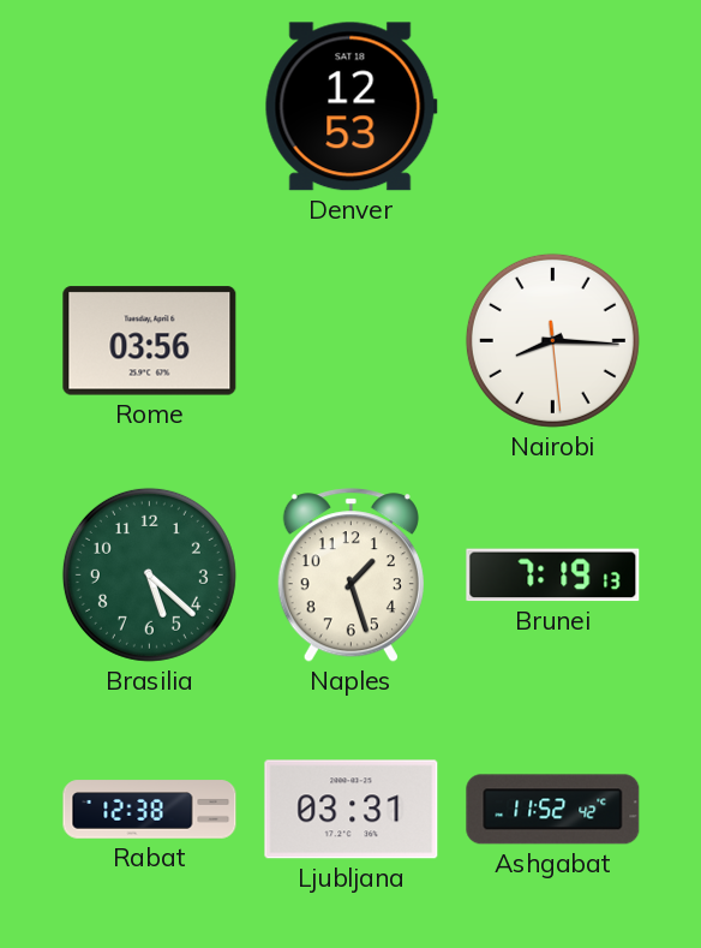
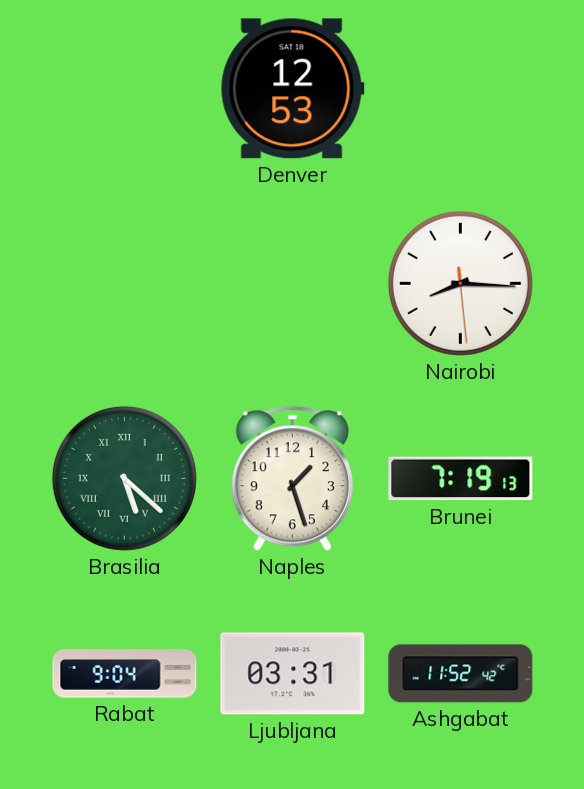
Rome: 03:56 -> none (150, 341)
Brasilia numerals: Arabic -> Roman (124, 478)
Rabat: 12:38 -> 9:04 (125, 674)
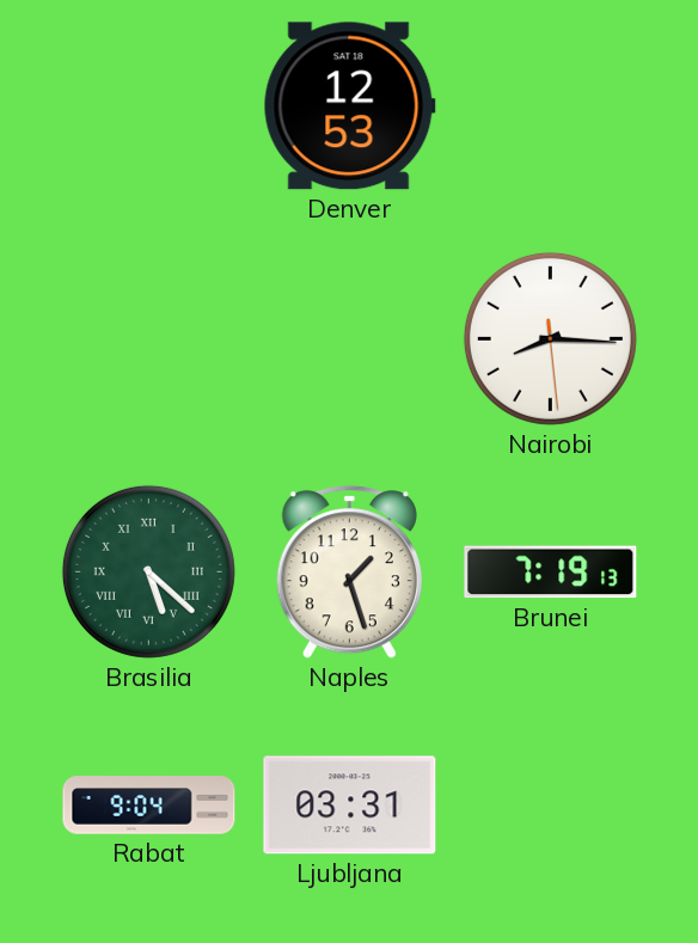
Ashgabat: 11:52 -> none (461, 674)
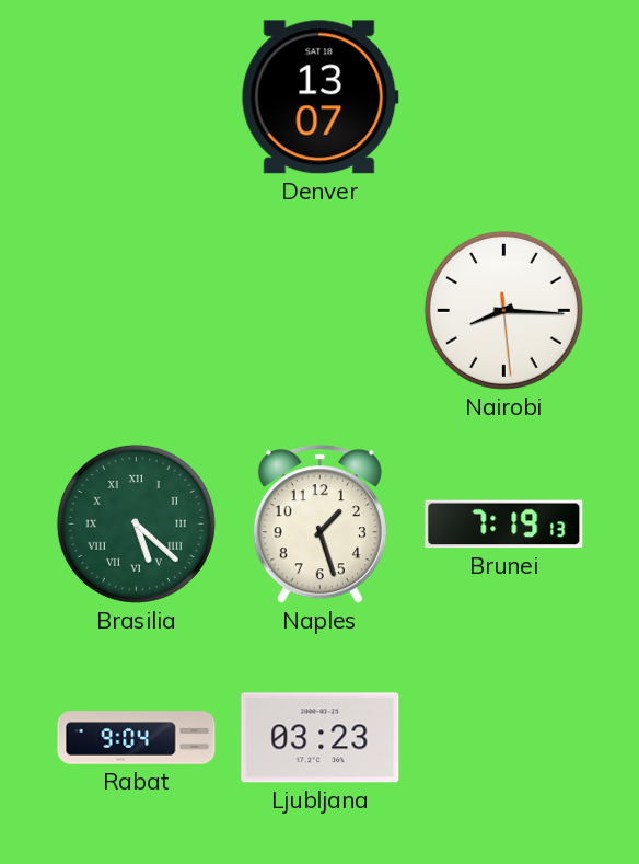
Denver: 12:53 -> 13:07 (319, 97)
Ljubljana: 03:31 -> 03:23 (321, 738)
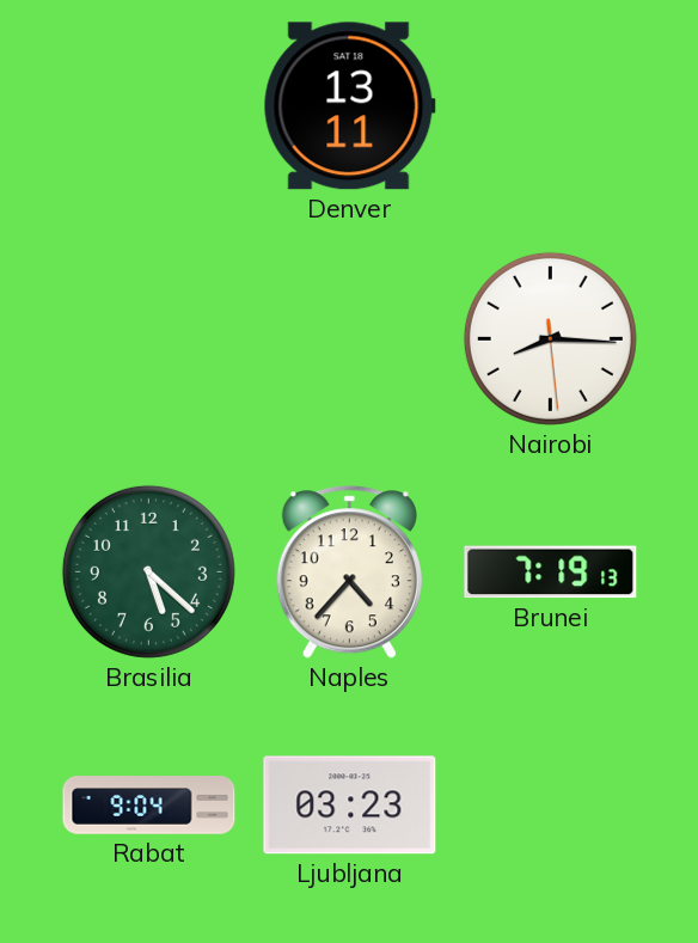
Denver: 13:07 -> 13:11 (349, 106)
Brasilia numerals: Roman -> Arabic (148, 571)
Naples: 1:27 -> 4:37 (349, 572)
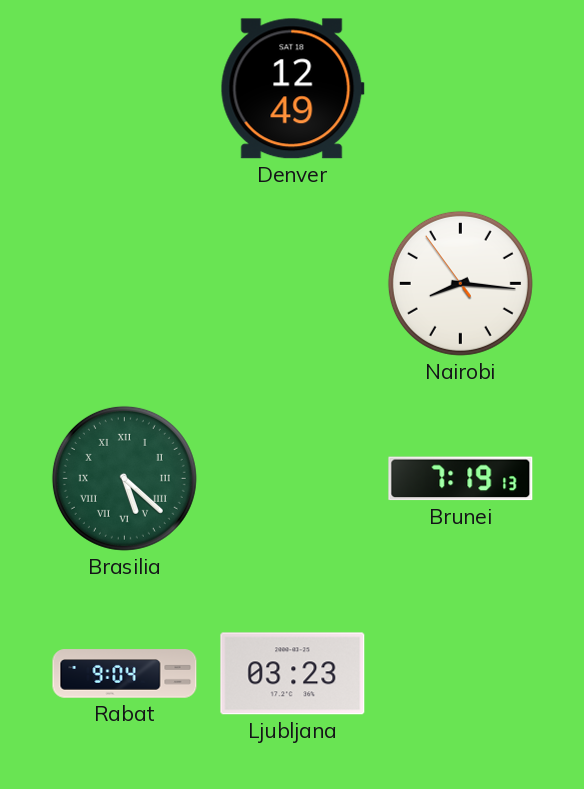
Denver: 13:11 -> 12:49 (292, 89)
Nairobi: 8:15:29 -> 8:15:54 (460, 283)
Brasilia numerals: Arabic -> Roman (124, 478)
Naples: 4:37 -> none (349, 572)
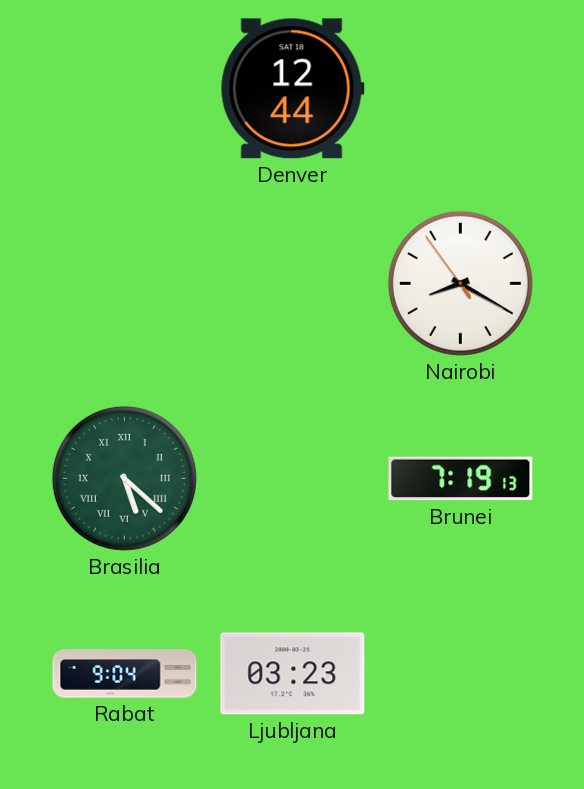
Denver: 12:49 -> 12:44 (292, 89)
Nairobi: 8:15 -> 8:19 (460, 283)
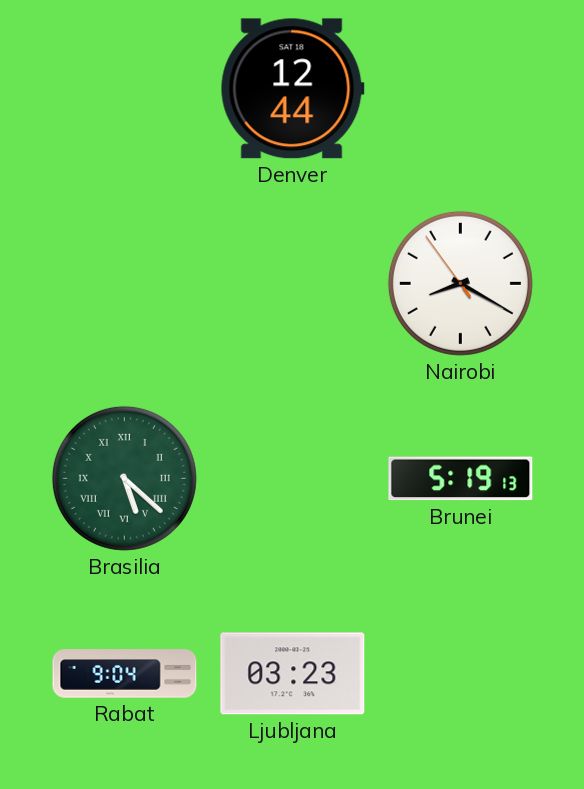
Brunei: 7:19 -> 5:19 (461, 479)
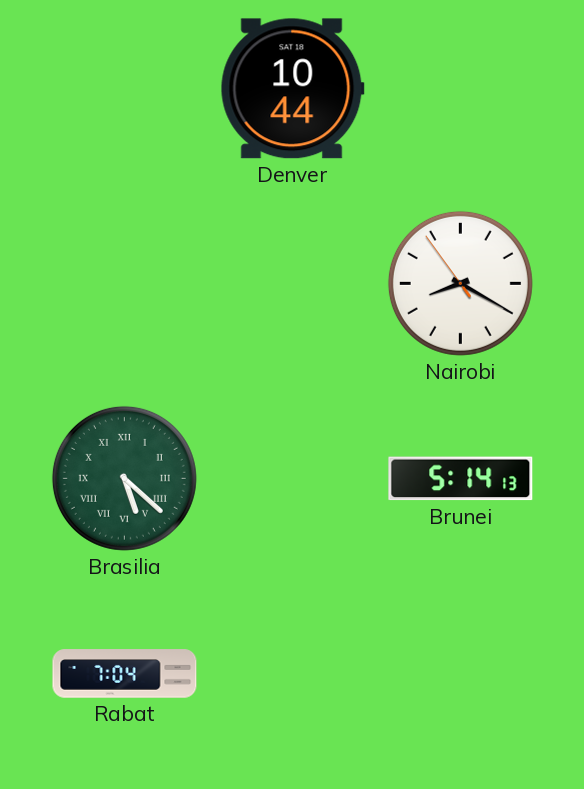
Denver: 12:44 -> 10:44 (292, 89)
Brunei: 5:19 -> 5:14 (461, 479)
Rabat: 9:04 -> 7:04 (125, 674)
Ljubljana: 03:23 -> none (293, 674)
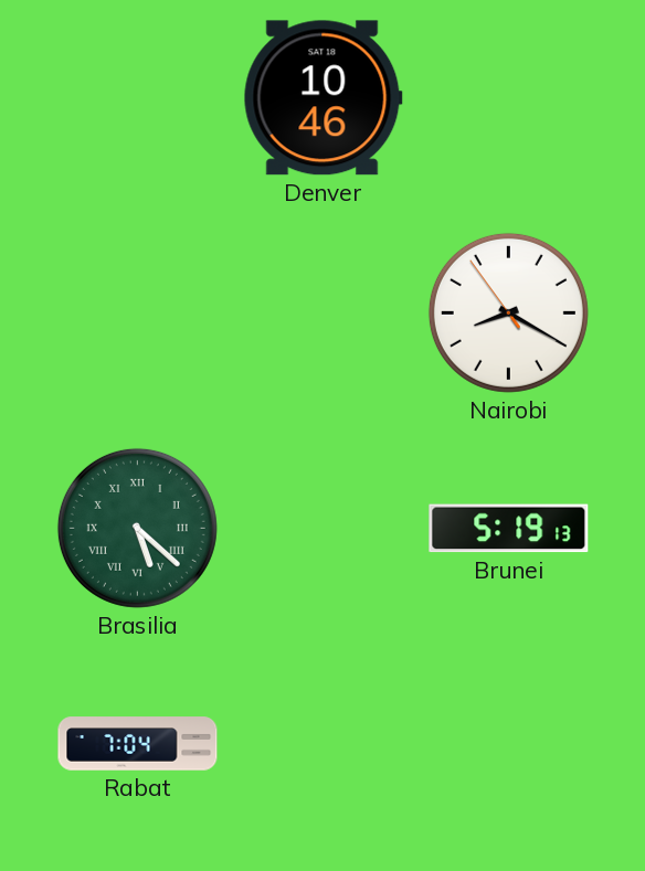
Denver: 10:44 -> 10:46 (322, 98)
Brunei: 5:14 -> 5:19 (509, 529)
